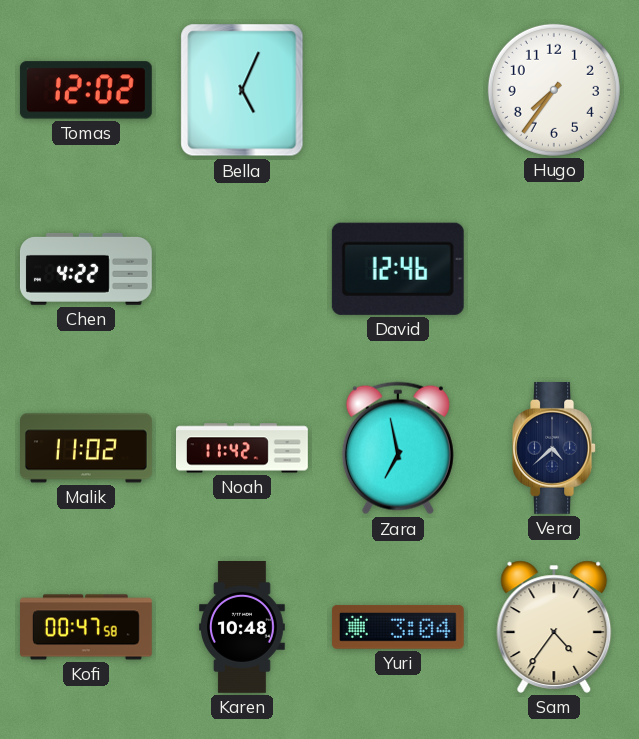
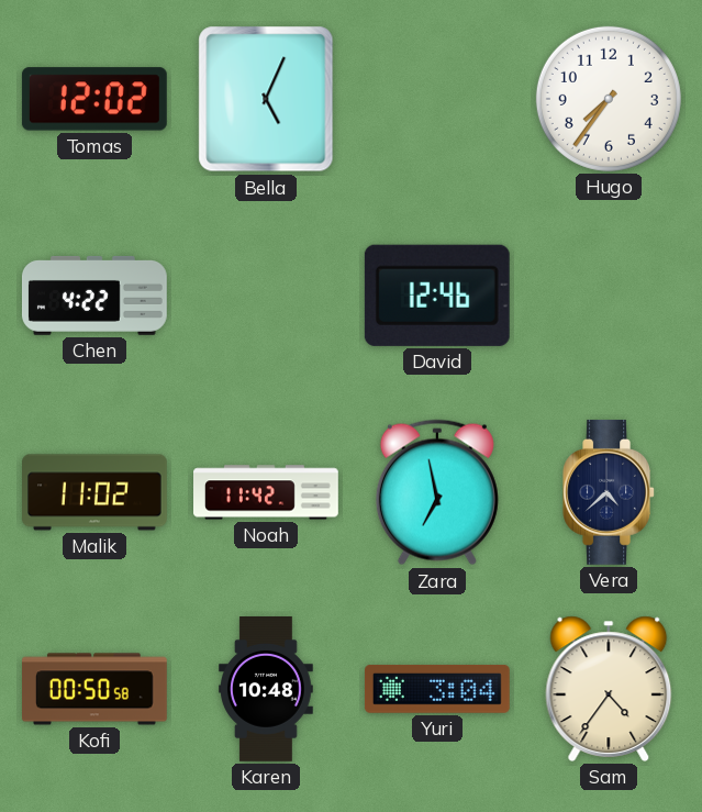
Kofi: 00:47 -> 00:50 (96, 689)
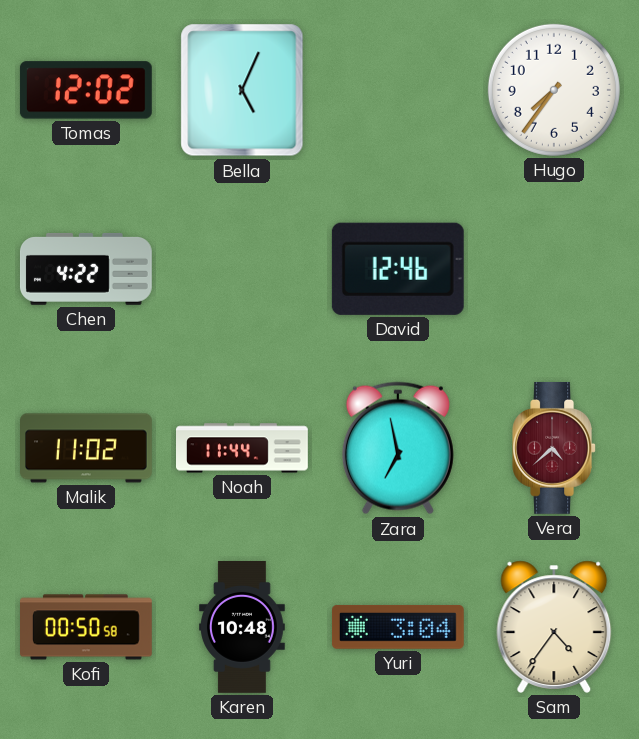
Noah: 11:42 -> 11:44 (243, 448)
Vera dial: navy -> burgundy (554, 448)
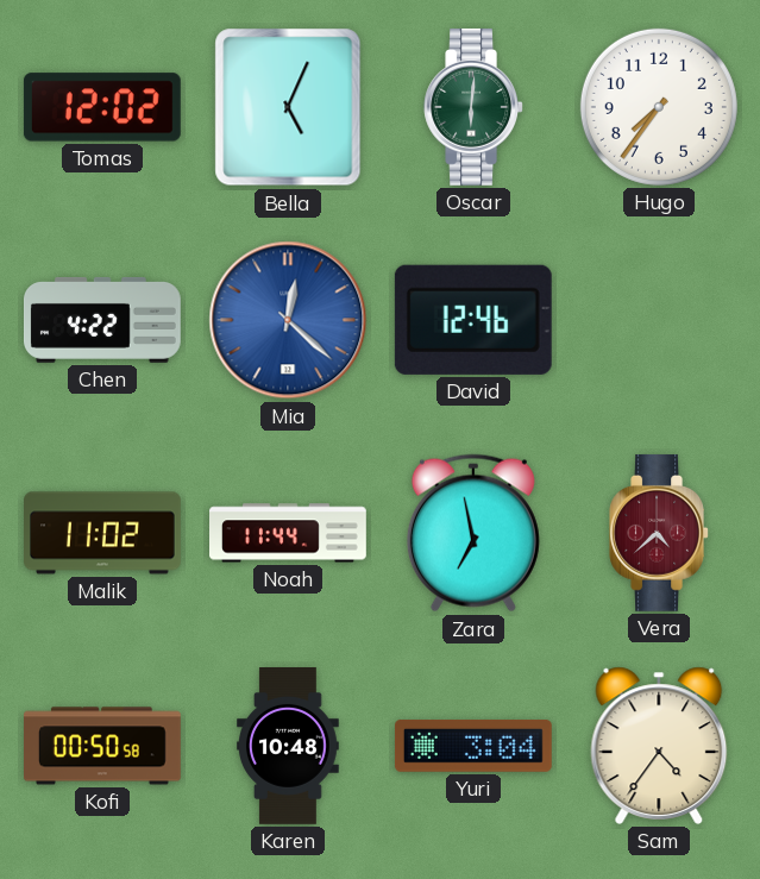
Oscar: none -> 6:01 (473, 107)
Mia: none -> 12:22 (288, 320)
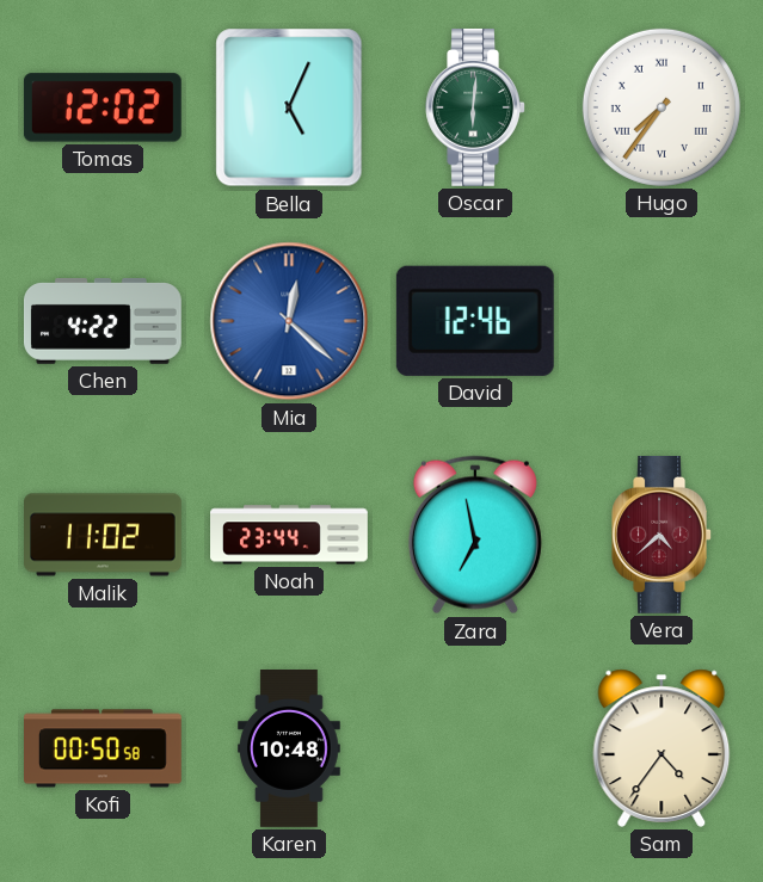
Hugo numerals: Arabic -> Roman (662, 107)
Noah: 11:44 -> 23:44 (290, 535)
Yuri: 3:04 -> none (473, 747)
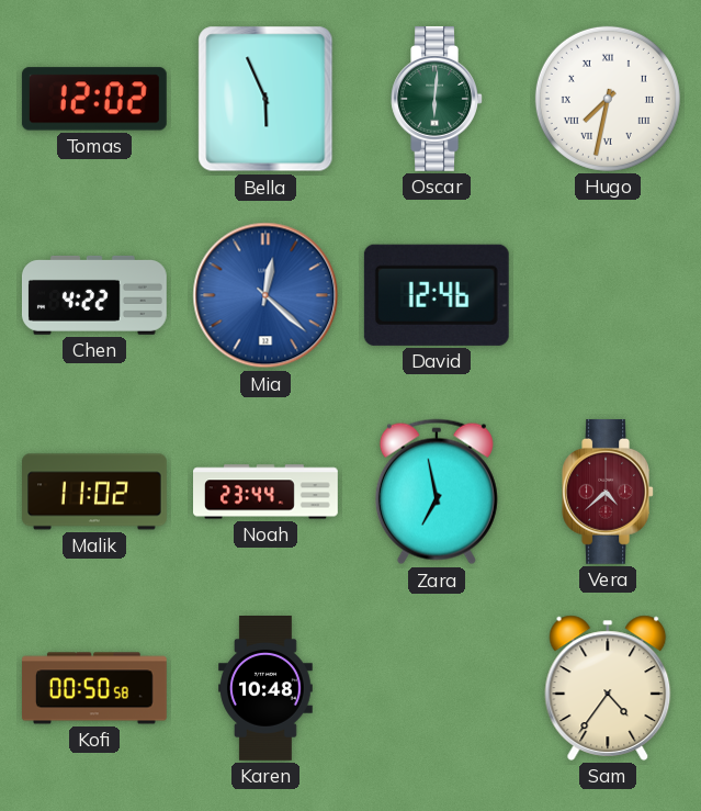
Bella: 5:04 -> 5:56 (265, 99)
Hugo: 7:36 -> 7:32 (608, 99)
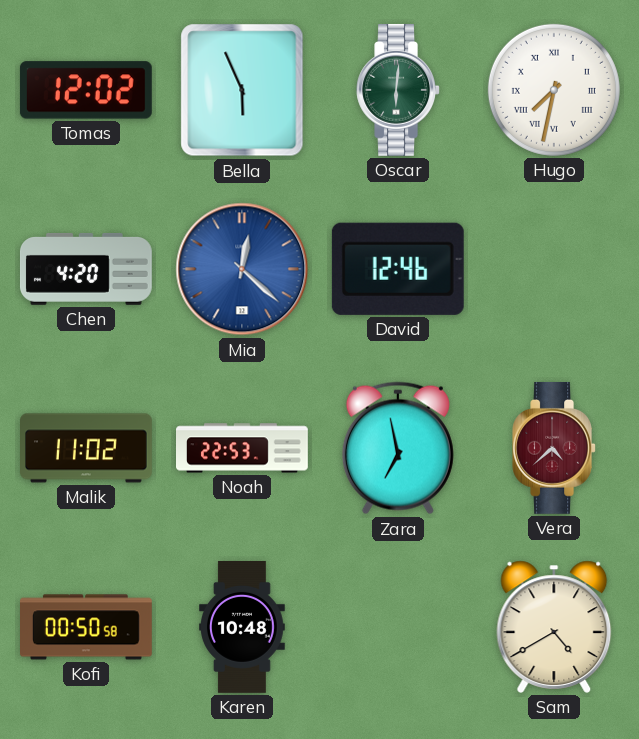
Chen: 4:22 -> 4:20 (86, 269)
Noah: 23:44 -> 22:53 (243, 448)
Sam: 4:36 -> 4:40 (554, 627)
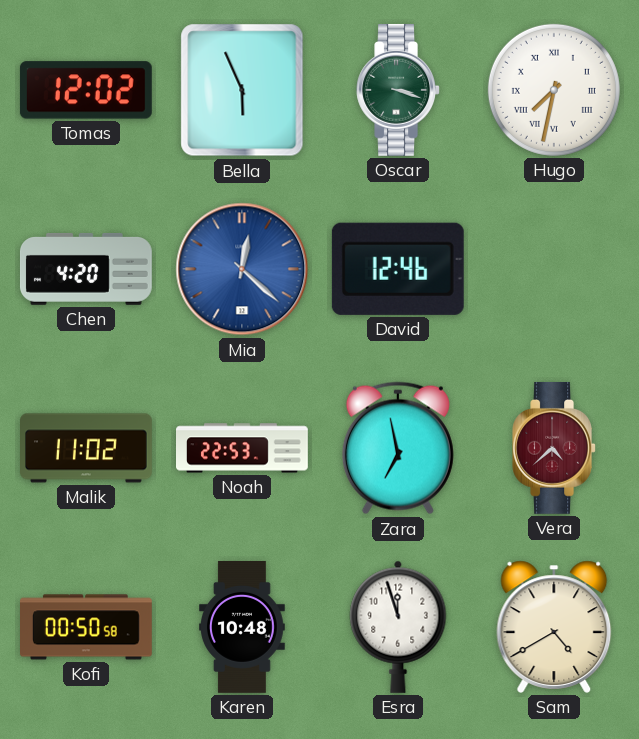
Oscar: 6:01 -> 3:18 (398, 90)
Esra: none -> 11:57 (398, 627)
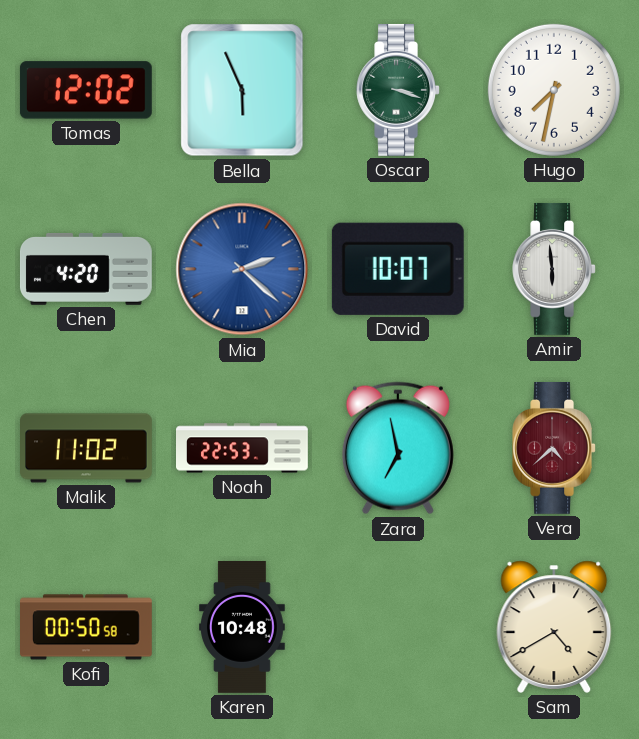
Hugo numerals: Roman -> Arabic (554, 90)
Mia: 12:22 -> 2:22 (242, 269)
David: 12:46 -> 10:07 (398, 269)
Amir: none -> 5:59 (554, 269)
Esra: 11:57 -> none (398, 627)
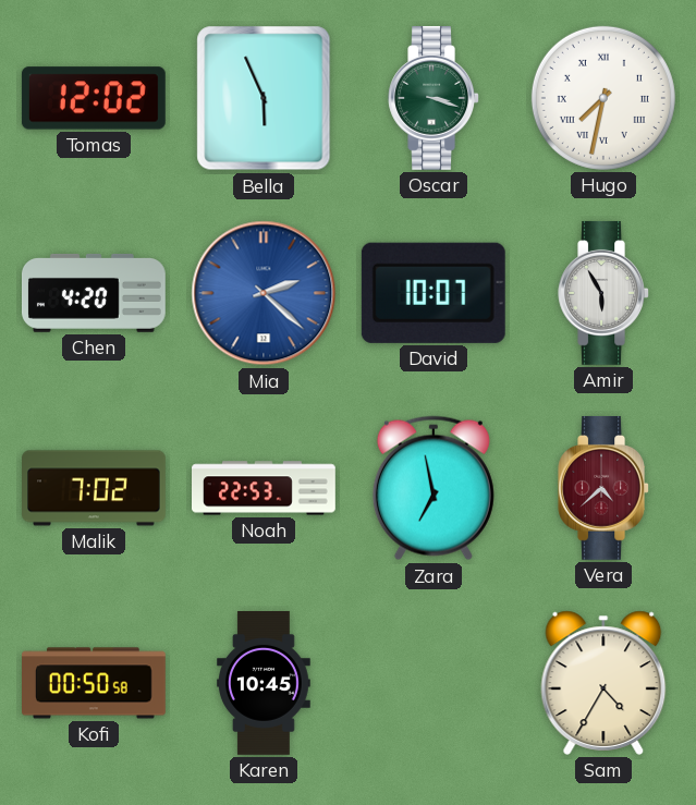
Hugo numerals: Arabic -> Roman (603, 98)
Amir: 5:59 -> 5:55 (603, 293)
Malik: 11:02 -> 7:02 (95, 488)
Karen: 10:48 -> 10:45 (265, 684)
Sam: 4:40 -> 4:35 (603, 683)
